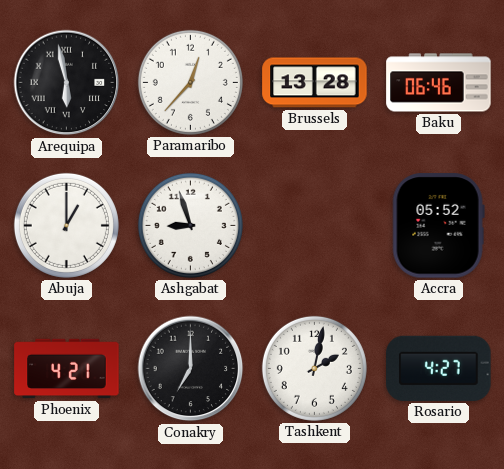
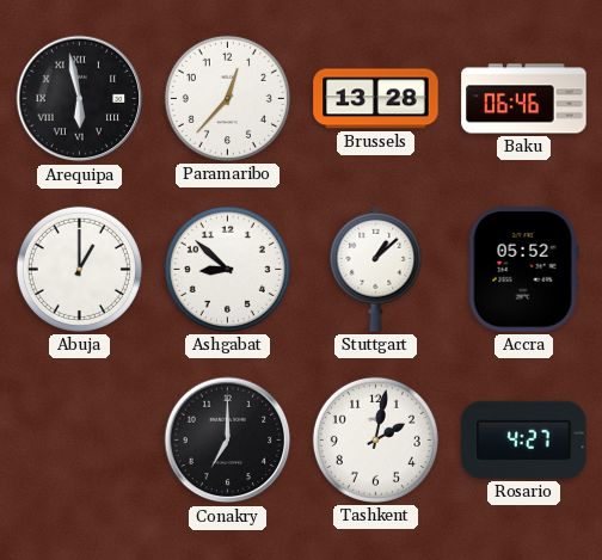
Ashgabat: 8:57 -> 8:52 (227, 269)
Stuttgart: none -> 1:08 (376, 269)
Phoenix: 4:21 -> none (67, 369)
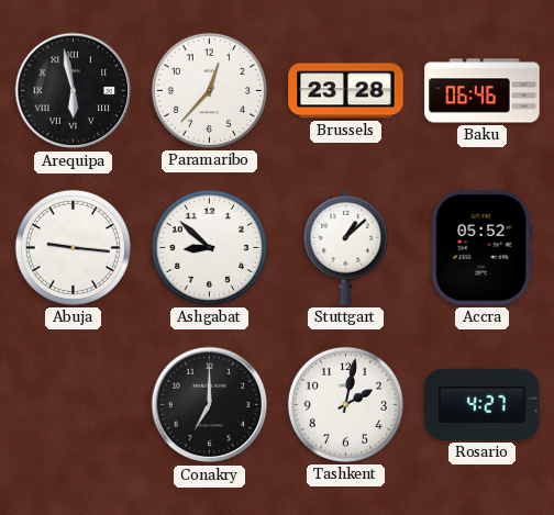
Brussels: 13:28 -> 23:28 (346, 91)
Abuja: 1:00 -> 9:16 (73, 247)
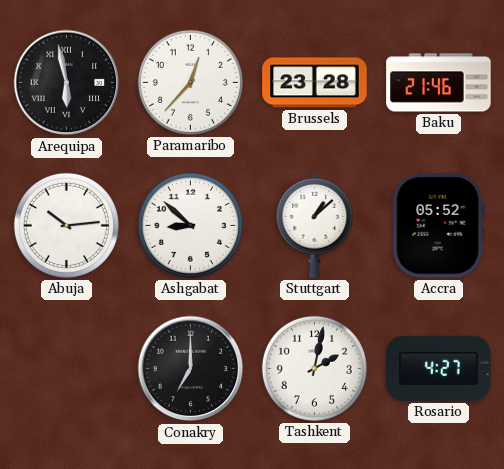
Baku: 06:46 -> 21:46 (439, 83)
Abuja: 9:16 -> 10:14 (66, 225)
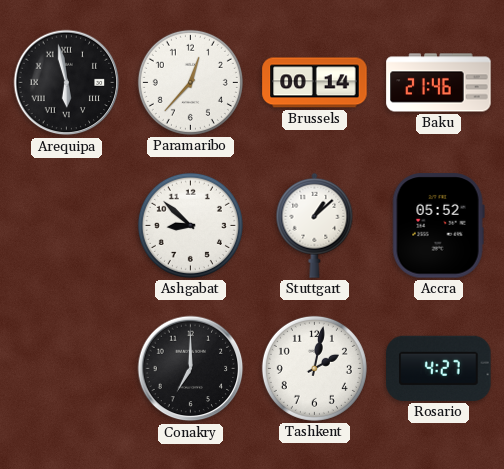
Brussels: 23:28 -> 00:14 (315, 83)
Abuja: 10:14 -> none (66, 225)
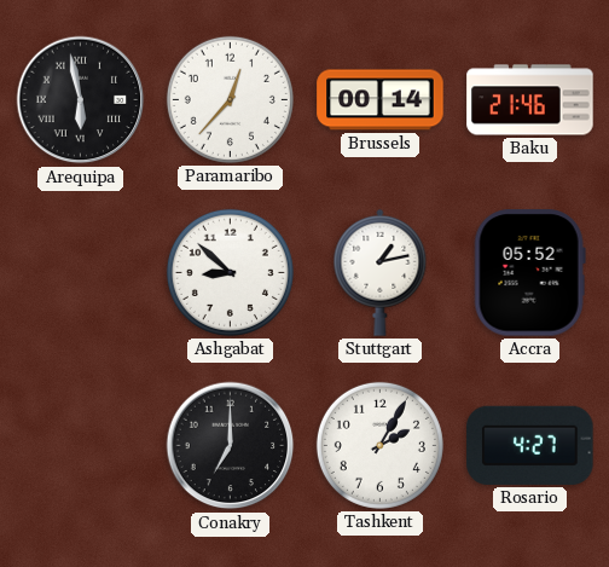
Stuttgart: 1:08 -> 1:13 (381, 272)
Tashkent: 2:02 -> 2:05 (379, 445)
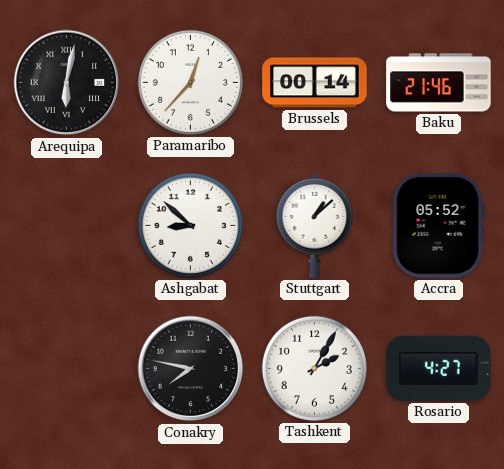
Arequipa: 5:58 -> 6:02 (67, 83)
Stuttgart: 1:13 -> 1:08 (315, 225)
Conakry: 7:00 -> 7:47 (191, 369)
